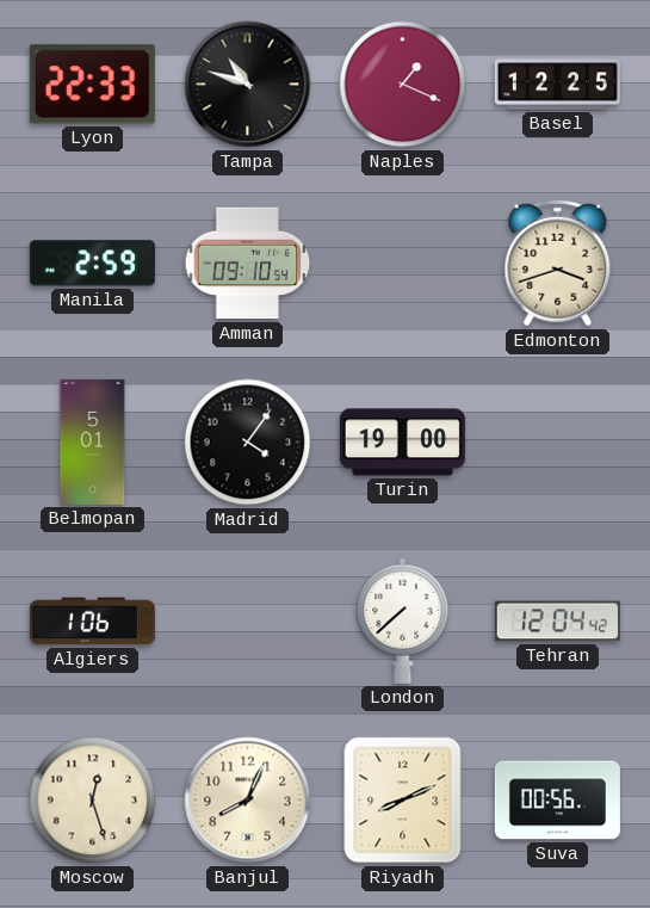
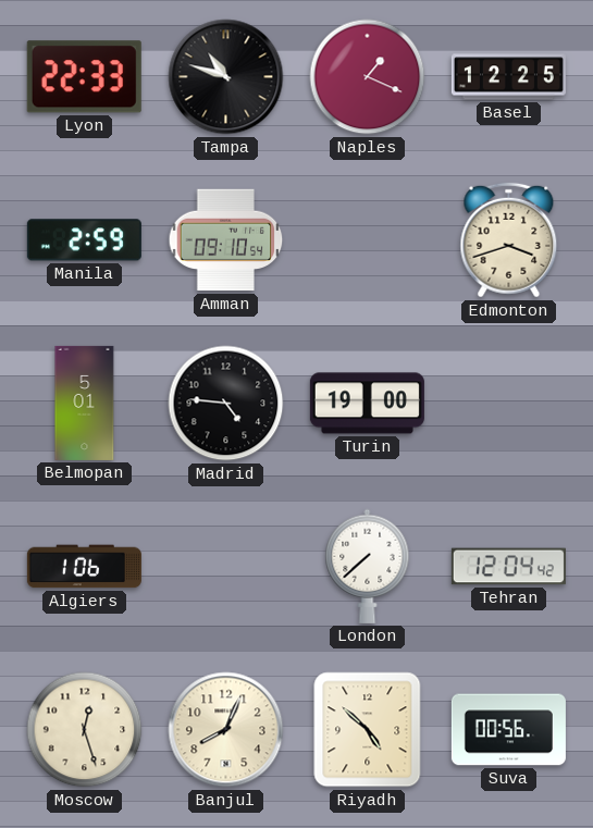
Madrid: 4:06 -> 4:46 (226, 404)
Riyadh: 8:11 -> 4:52 (368, 730)
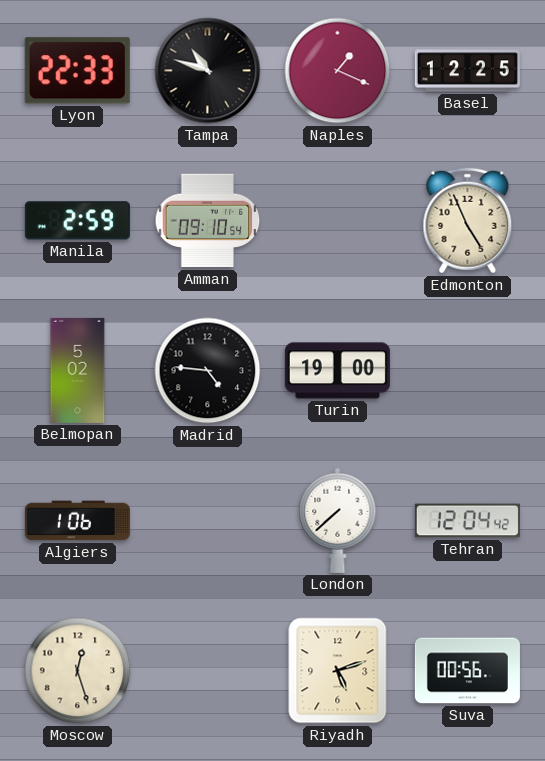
Edmonton: 3:42 -> 4:56 (468, 221)
Belmopan: 5:01 -> 5:02 (78, 370)
Banjul: 8:04 -> none (226, 730)
Riyadh: 4:52 -> 5:12 (338, 671)
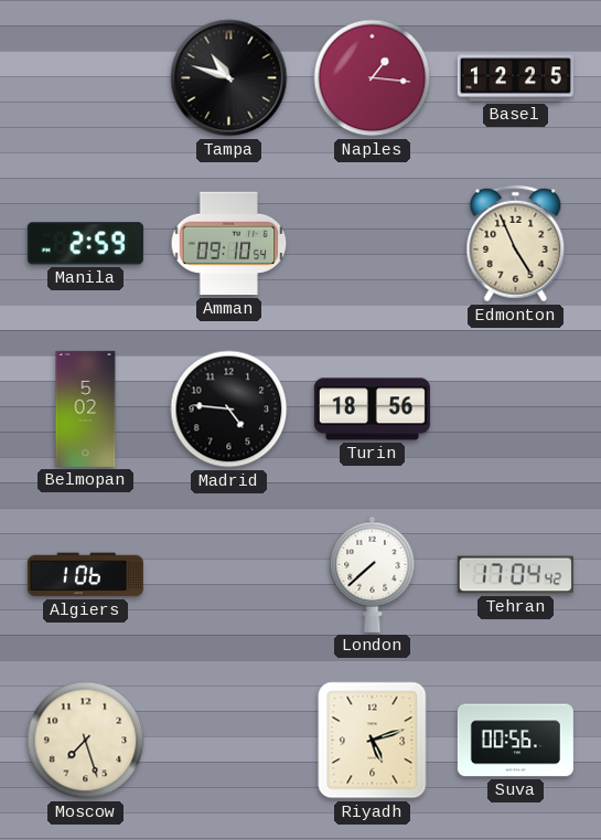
Lyon: 22:33 -> none (77, 71)
Naples: 1:19 -> 1:16 (373, 78)
Turin: 19:00 -> 18:56 (372, 410)
Tehran: 12:04 -> 17:04 (515, 575)
Moscow: 12:27 -> 7:27 (86, 741)
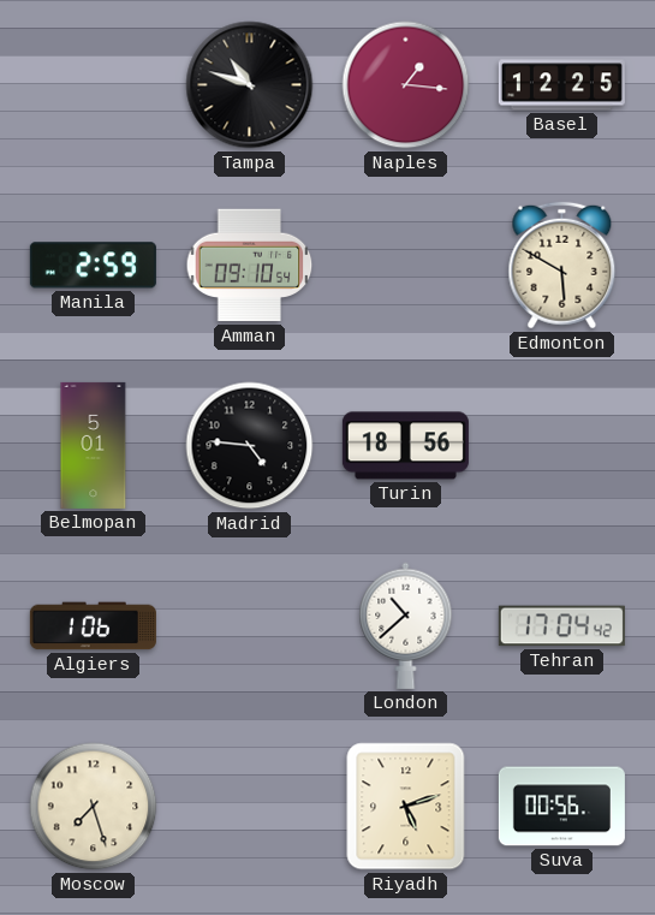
Edmonton: 4:56 -> 5:50 (562, 266)
Belmopan: 5:02 -> 5:01 (94, 445)
London: 7:38 -> 10:38 (406, 625)
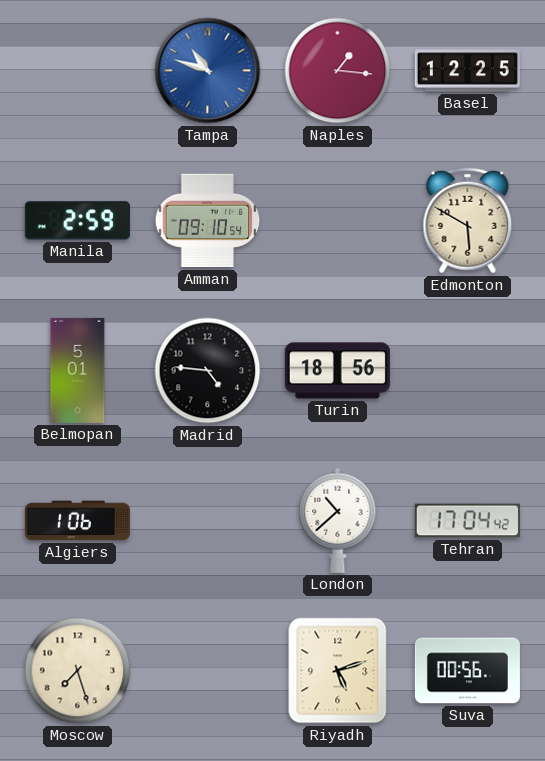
Tampa dial: black -> blue (208, 71)
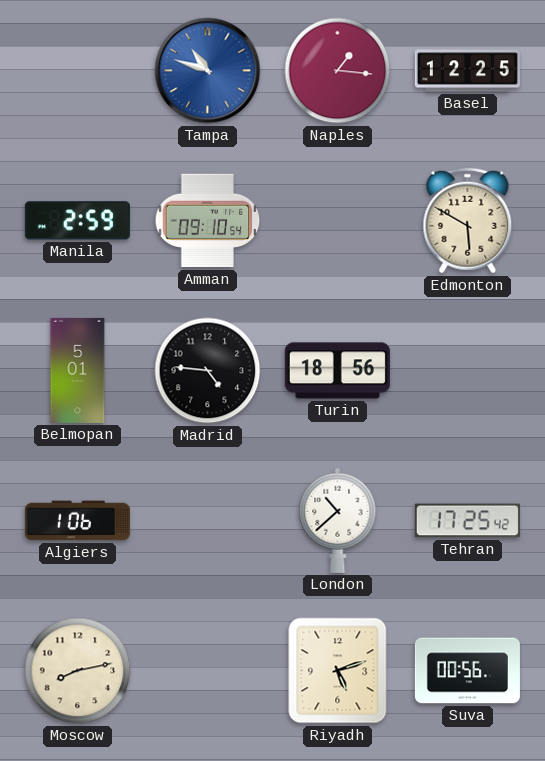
Tehran: 17:04 -> 17:25 (467, 521)
Moscow: 7:27 -> 8:13 (78, 671)
